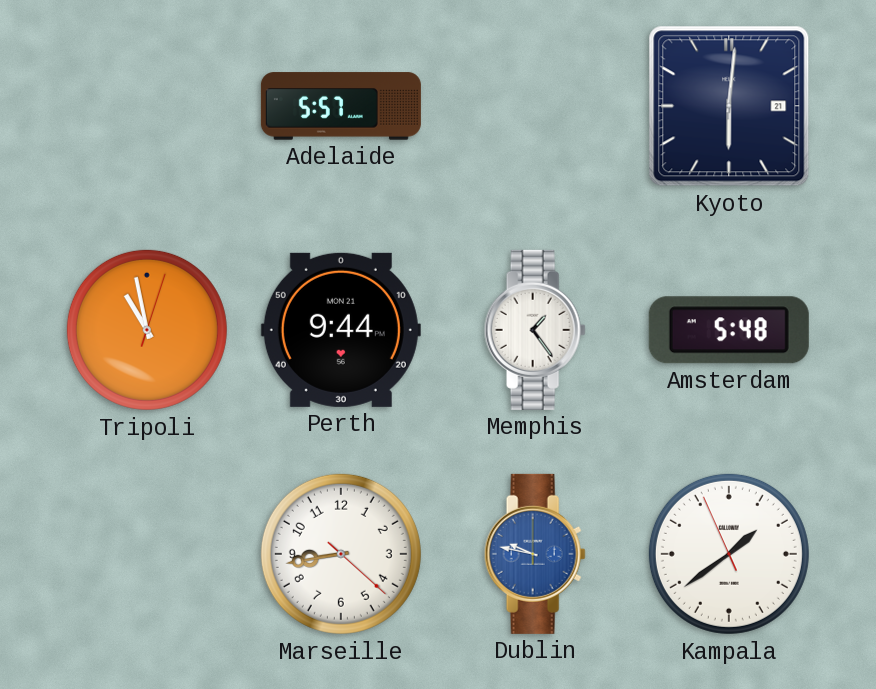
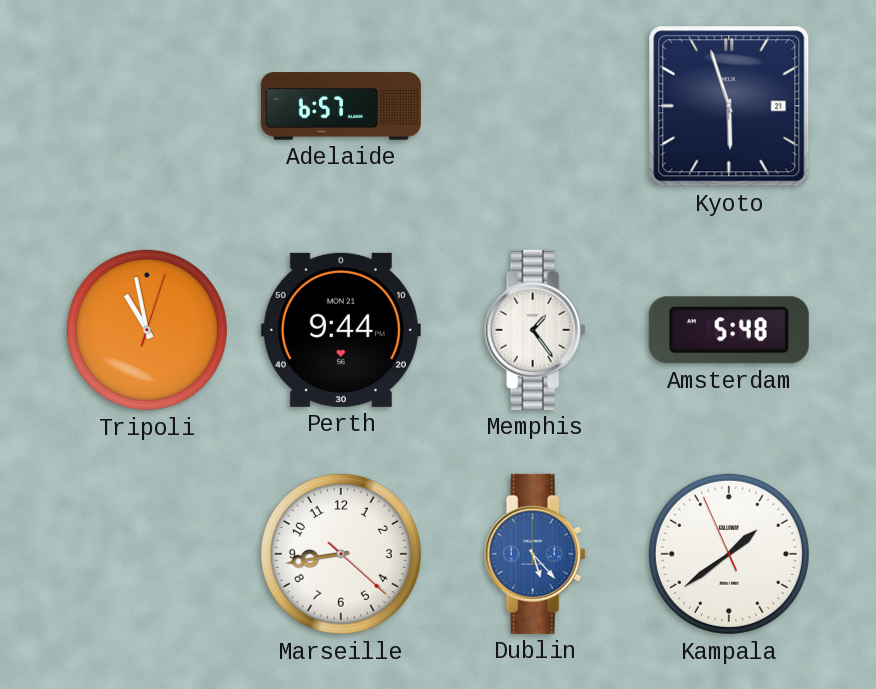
Adelaide: 5:57 -> 6:57 (341, 106)
Kyoto: 6:01 -> 5:57 (729, 106)
Dublin: 9:47 -> 5:23 (535, 554)
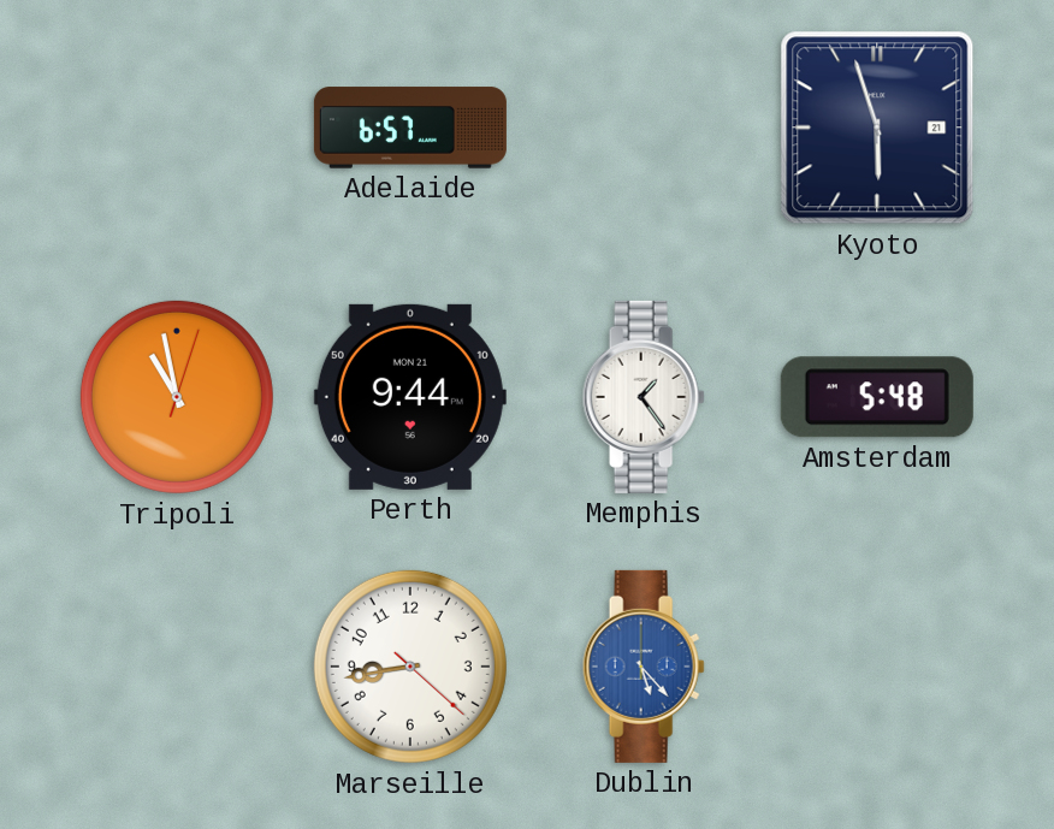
Kampala: 1:38 -> none (729, 554)
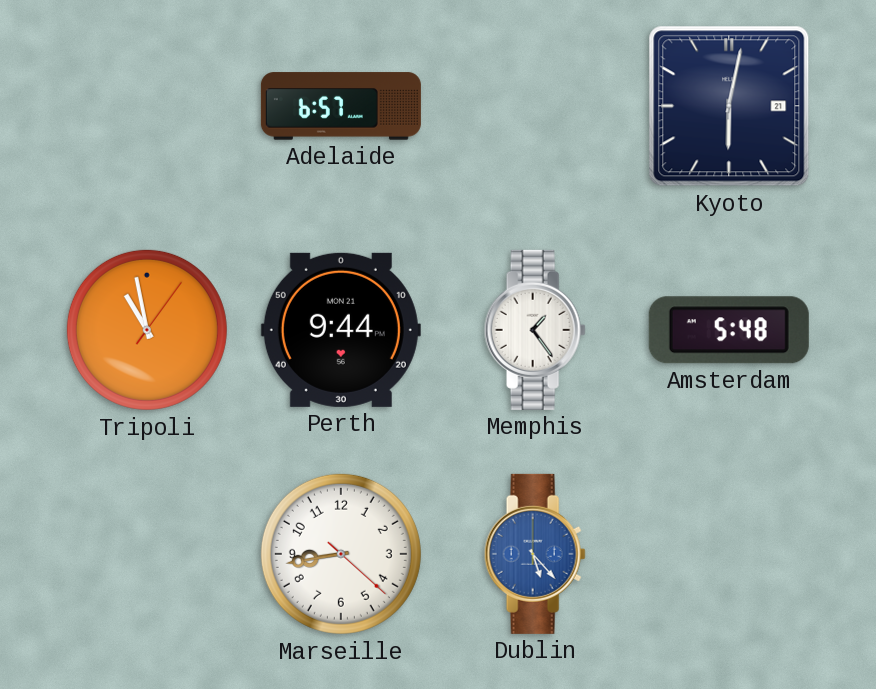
Kyoto: 5:57 -> 6:02 (729, 106)
Tripoli: 10:58:03 -> 10:58:06 (147, 330)
